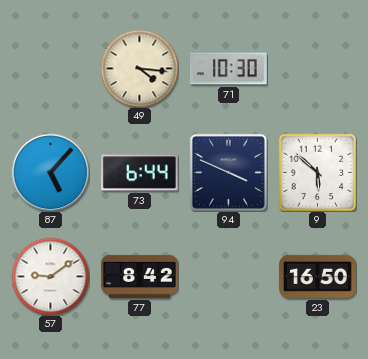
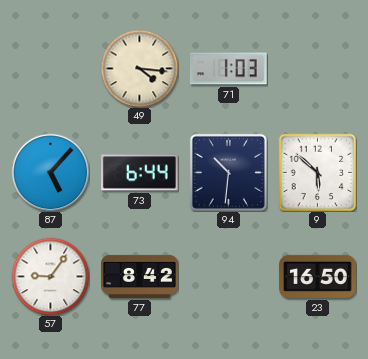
71: 10:30 -> 1:03 (228, 69)
94: 3:49 -> 10:31 (228, 172)
57: 9:09 -> 9:06 (50, 276)
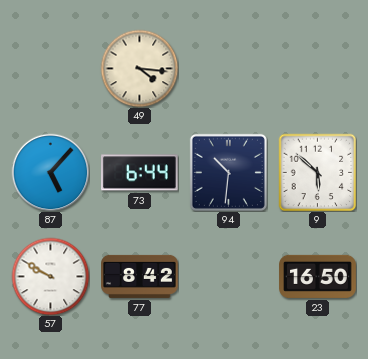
71: 1:03 -> none (228, 69)
57: 9:06 -> 9:50 (50, 276)
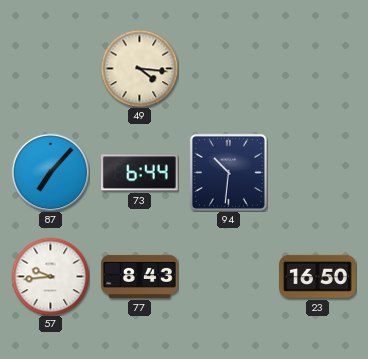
87: 5:07 -> 7:07 (50, 172)
9: 5:52 -> none (317, 172)
57: 9:50 -> 9:44 (50, 276)
77: 8:42 -> 8:43 (140, 276)
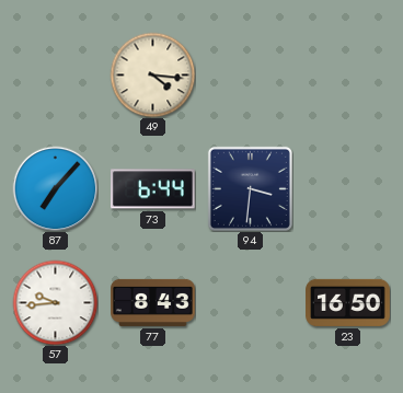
94: 10:31 -> 3:31 (250, 188)
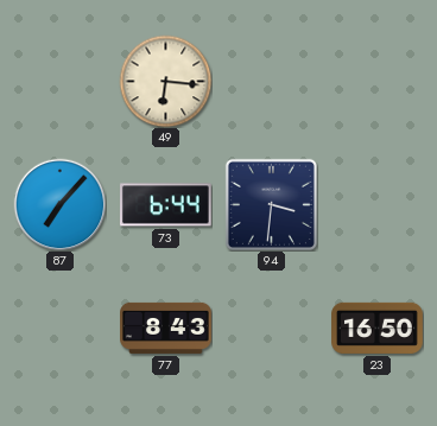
49: 4:16 -> 6:16 (165, 81)
57: 9:44 -> none (55, 302)
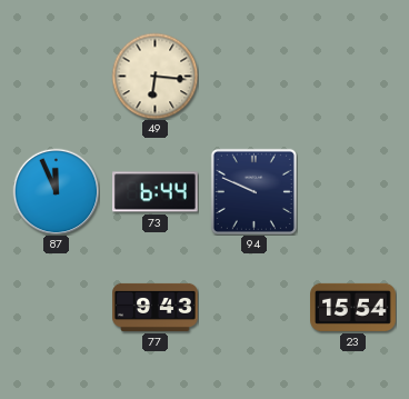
87: 7:07 -> 11:56 (56, 191)
94: 3:31 -> 9:49 (253, 191)
77: 8:43 -> 9:43 (156, 307)
23: 16:50 -> 15:54 (353, 307)
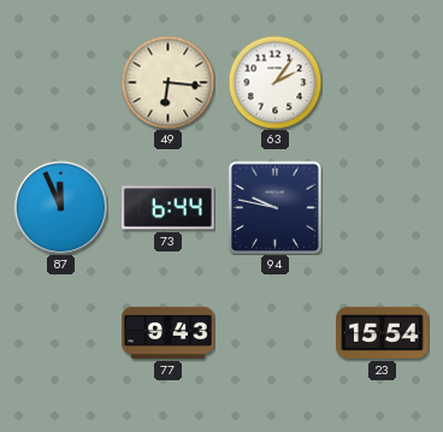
63: none -> 2:06 (274, 82)
94: 9:49 -> 9:47 (274, 207)
